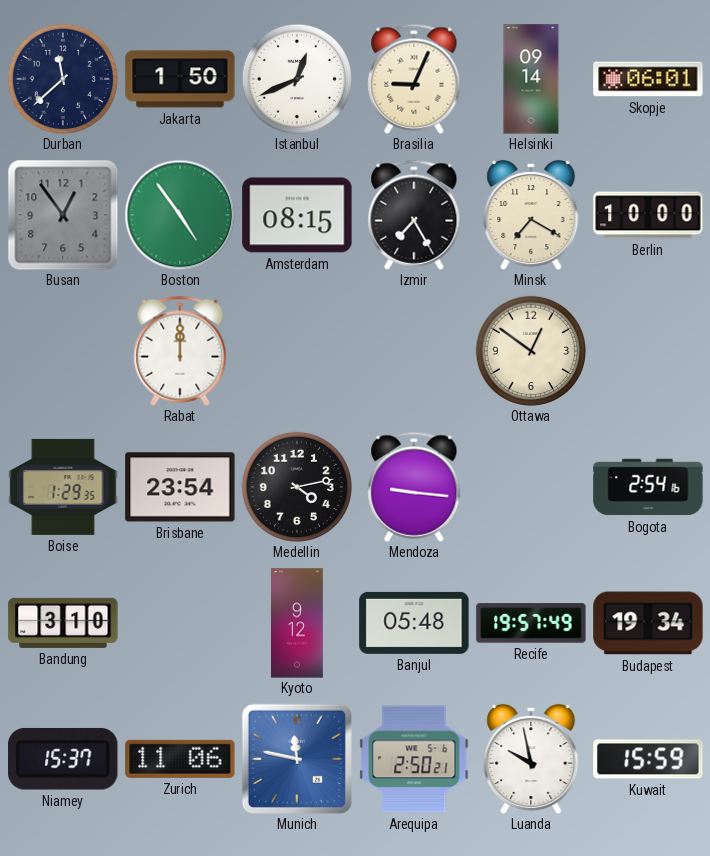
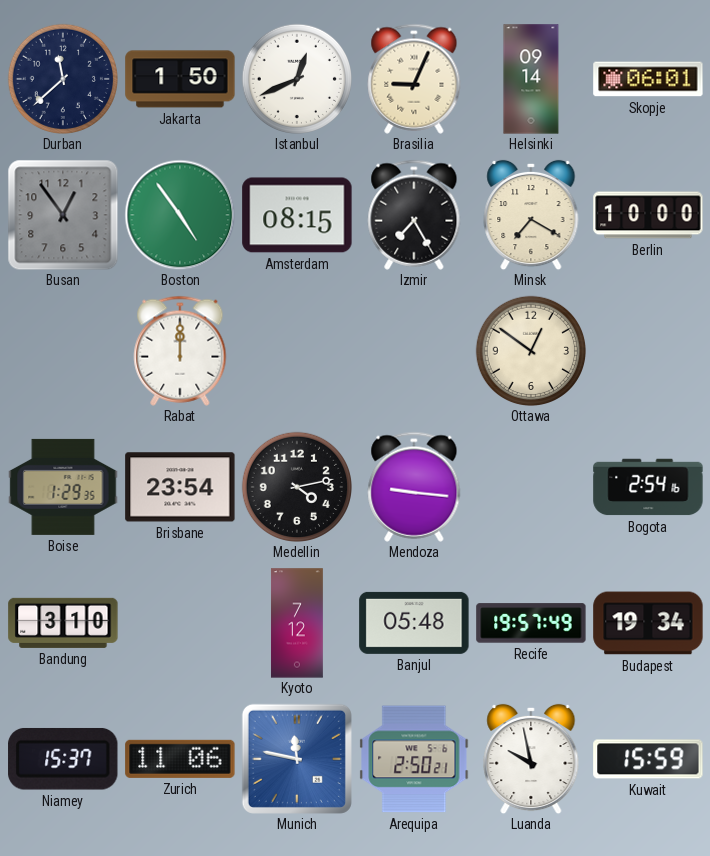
Kyoto: 9:12 -> 7:12 (297, 623)
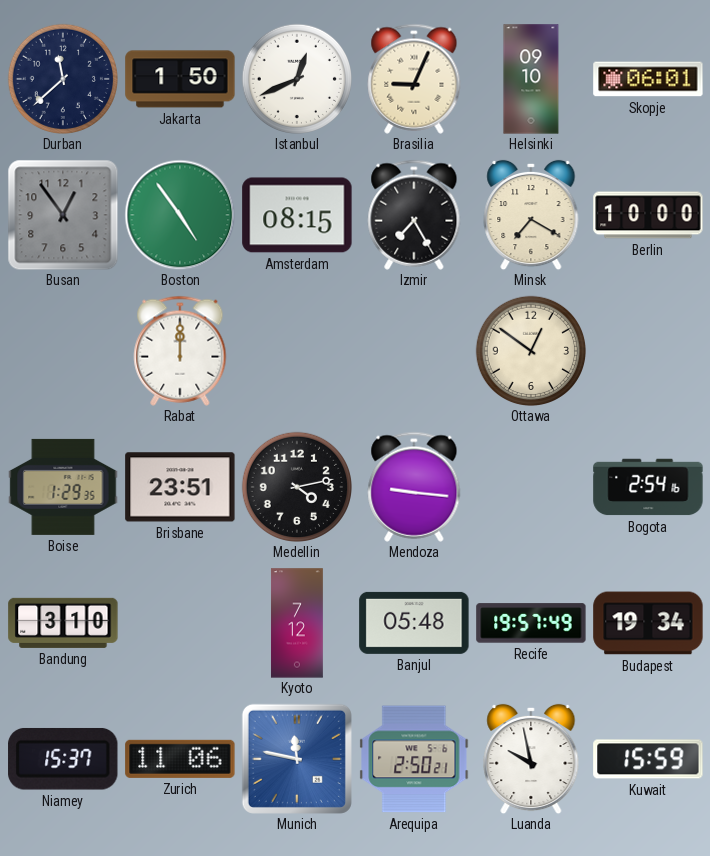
Helsinki: 09:14 -> 09:10 (531, 79)
Brisbane: 23:54 -> 23:51 (180, 487)
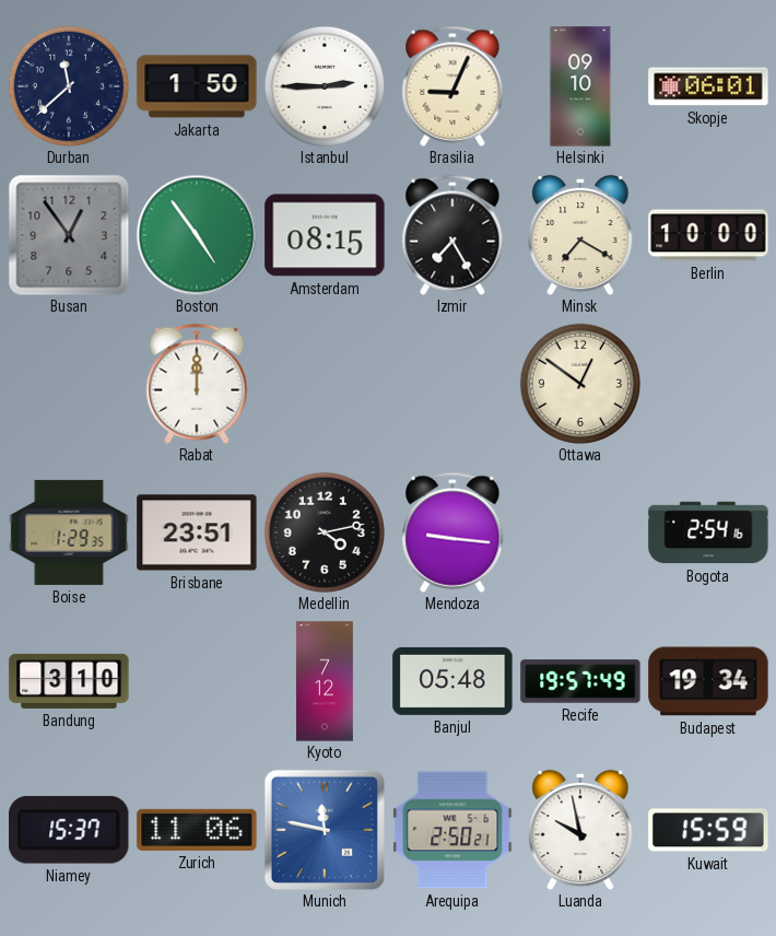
Istanbul: 12:41 -> 2:45 (324, 85)
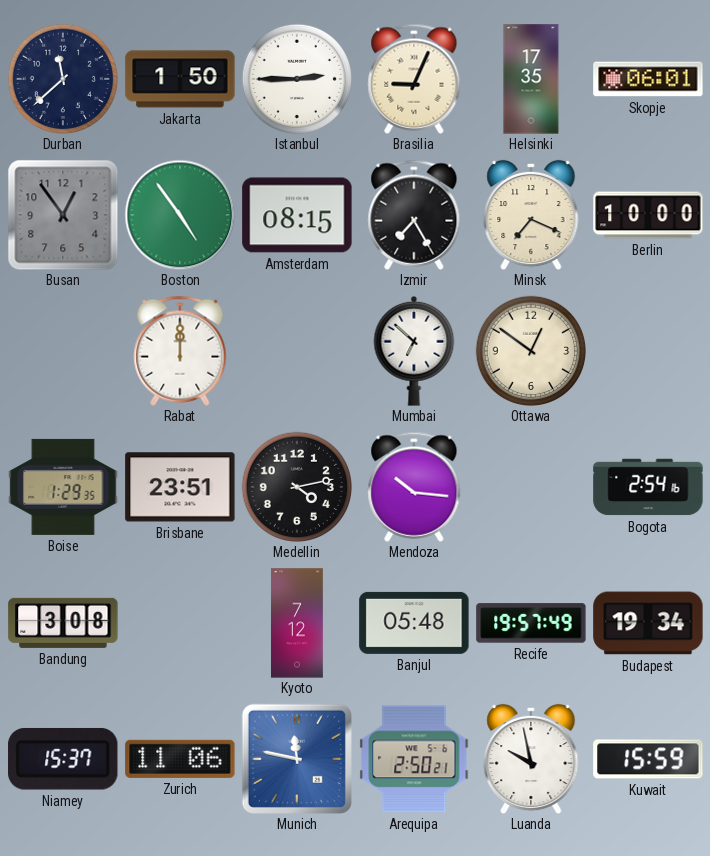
Helsinki: 09:10 -> 17:35 (531, 79)
Minsk: 7:20 -> 7:19 (531, 215)
Mumbai: none -> 6:52 (414, 351)
Mendoza: 9:16 -> 10:16 (414, 487)
Bandung: 3:10 -> 3:08 (63, 623)
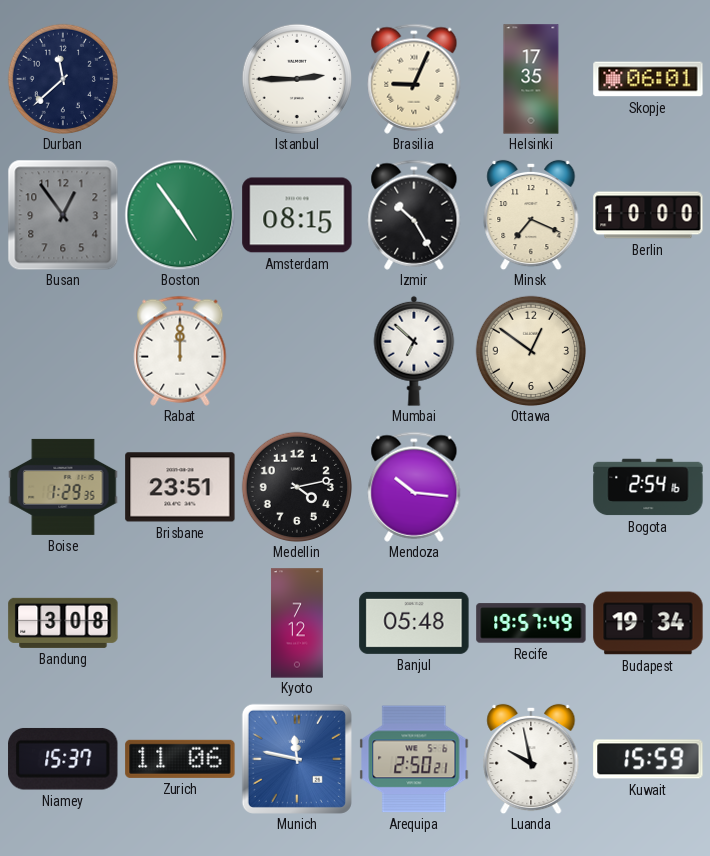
Jakarta: 1:50 -> none (180, 79)
Izmir: 7:25 -> 10:25 (414, 215)
